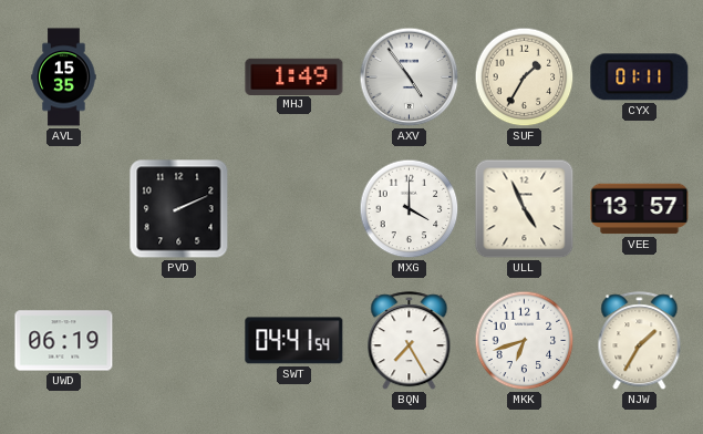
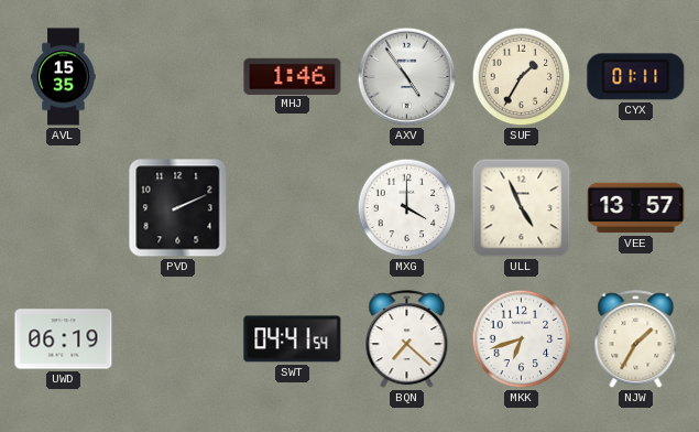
MHJ: 1:49 -> 1:46 (293, 76)
BQN: 7:25 -> 7:22 (407, 339)
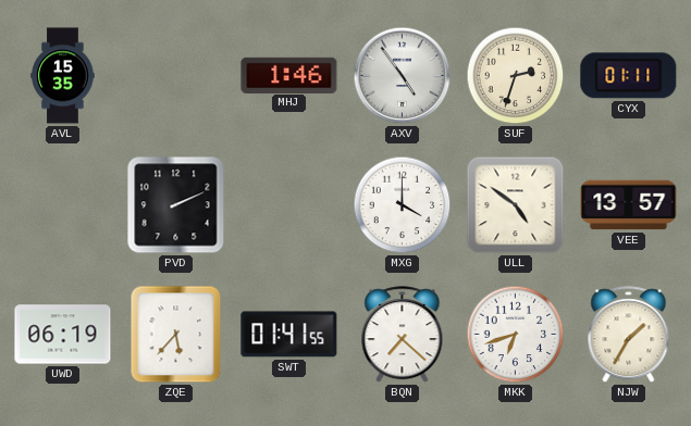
SUF: 1:35 -> 2:33 (516, 76)
ULL: 4:56 -> 4:51 (516, 205)
ZQE: none -> 5:37 (176, 335)
SWT: 04:41 -> 01:41 (289, 335)
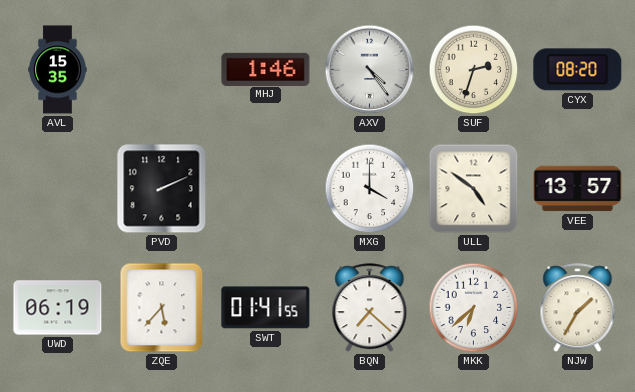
AXV: 4:54 -> 4:24 (370, 70)
CYX: 01:11 -> 08:20 (578, 70)
MKK: 6:42 -> 6:38 (474, 308)
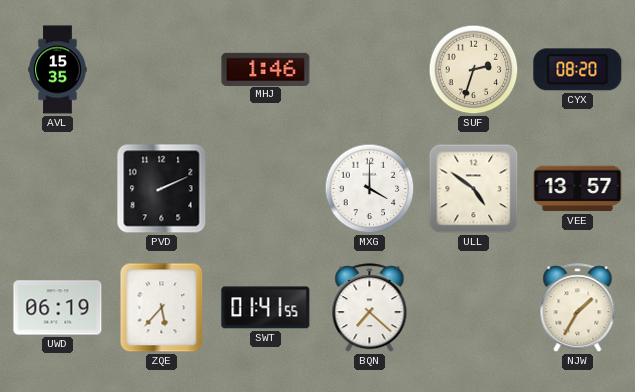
AXV: 4:24 -> none (370, 70)
MKK: 6:38 -> none (474, 308)
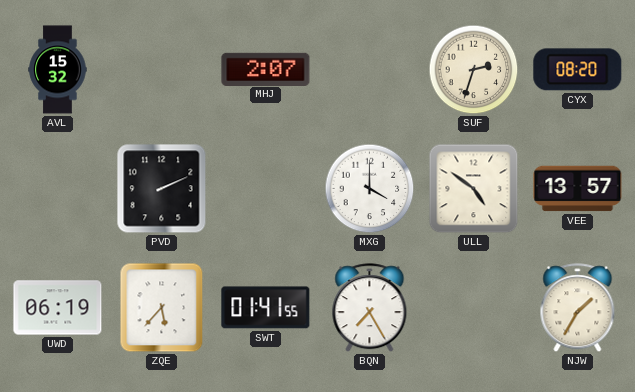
AVL: 15:35 -> 15:32 (58, 70)
MHJ: 1:46 -> 2:07 (266, 69)
BQN: 7:22 -> 7:25 (370, 308)
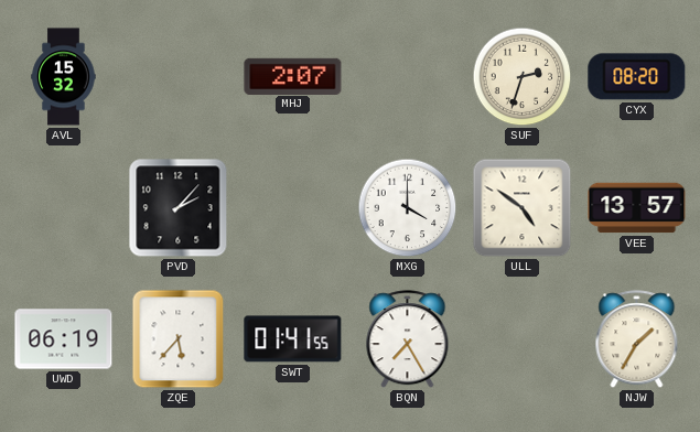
PVD: 2:11 -> 2:07 (179, 208)
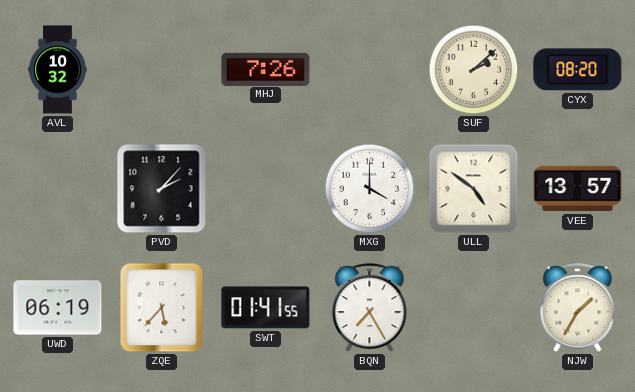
AVL: 15:32 -> 10:32 (58, 70)
MHJ: 2:07 -> 7:26 (266, 69)
SUF: 2:33 -> 2:08 (474, 70)
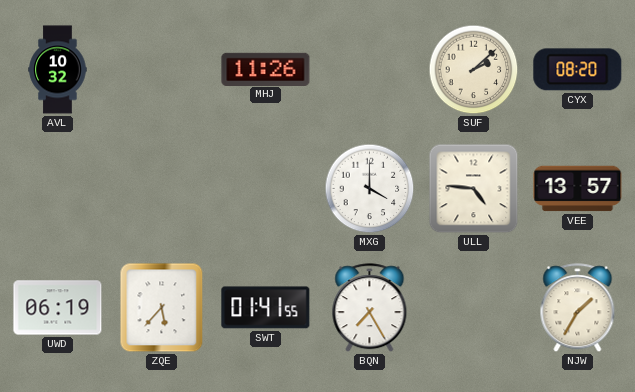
MHJ: 7:26 -> 11:26 (266, 69)
PVD: 2:07 -> none (162, 189)
ULL: 4:51 -> 4:46 (474, 189)
